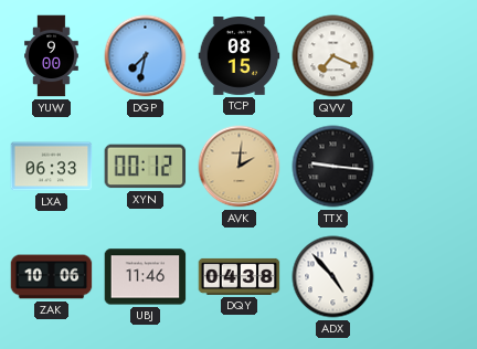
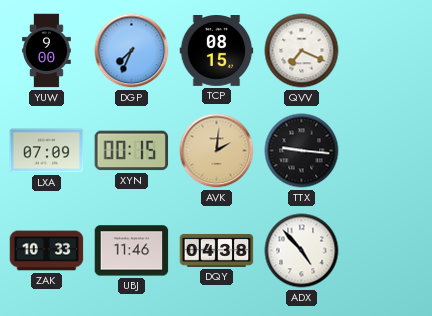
DGP: 7:32 -> 7:34 (132, 51)
LXA: 06:33 -> 07:09 (47, 151)
XYN: 00:12 -> 00:15 (132, 151)
ZAK: 10:06 -> 10:33 (47, 251)
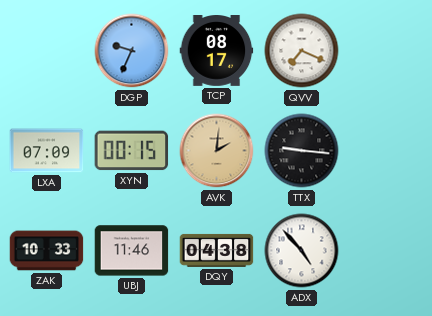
YUW: 9:00 -> none (47, 51)
DGP: 7:34 -> 9:34 (132, 51)
TCP: 08:15 -> 08:17 (217, 51)
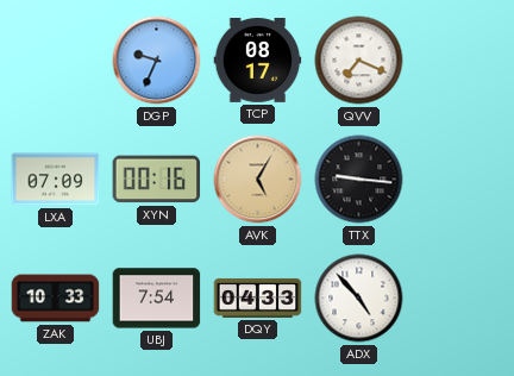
XYN: 00:15 -> 00:16 (157, 180)
AVK: 2:01 -> 5:05 (258, 180)
UBJ: 11:46 -> 7:54 (157, 299)
DQY: 04:38 -> 04:33 (258, 297)
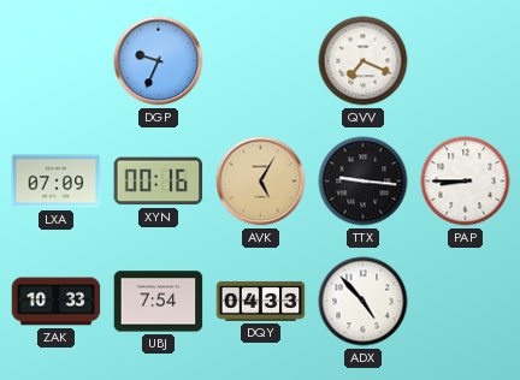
TCP: 08:17 -> none (258, 61)
PAP: none -> 8:45 (466, 182)
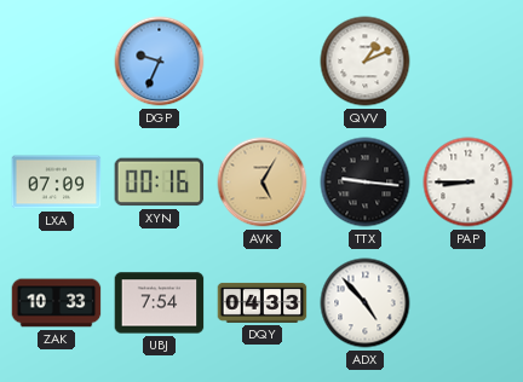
QVV: 7:19 -> 1:11 (366, 62)
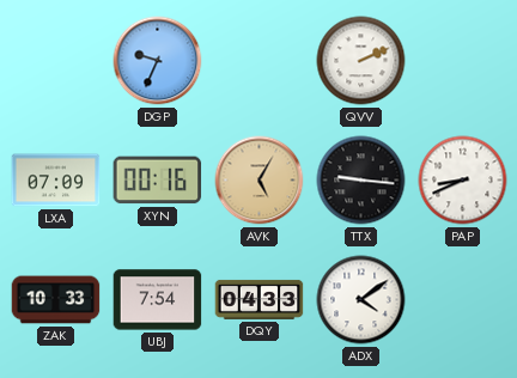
QVV: 1:11 -> 2:11 (361, 61)
PAP: 8:45 -> 8:41 (463, 181)
ADX: 4:53 -> 4:09 (361, 300)
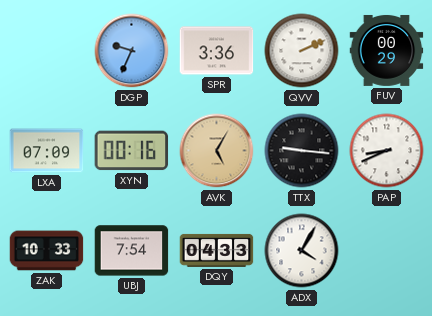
SPR: none -> 3:36 (217, 51)
FUV: none -> 00:29 (387, 50)
ADX: 4:09 -> 4:05 (302, 251)
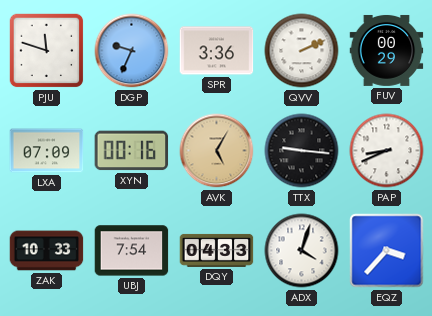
PJU: none -> 11:48 (47, 51)
ADX: 4:05 -> 4:03 (302, 251)
EQZ: none -> 3:37 (387, 251)
